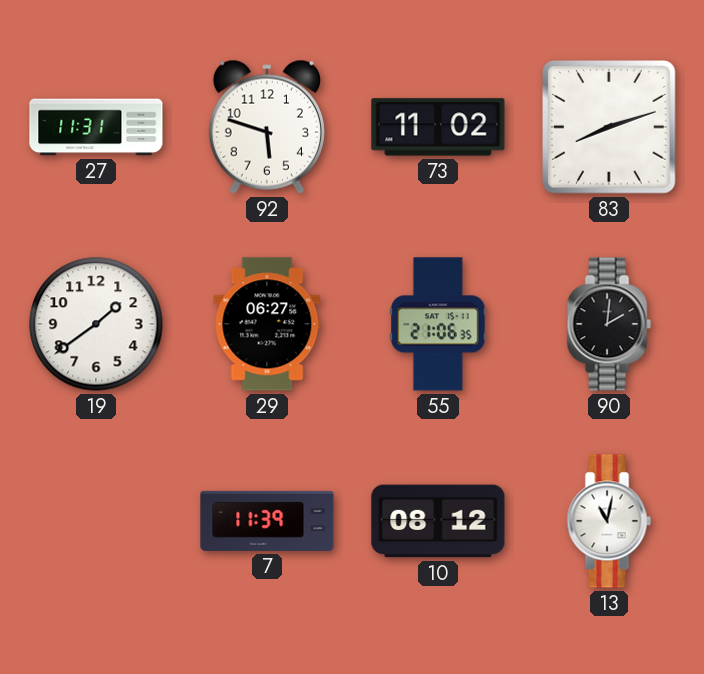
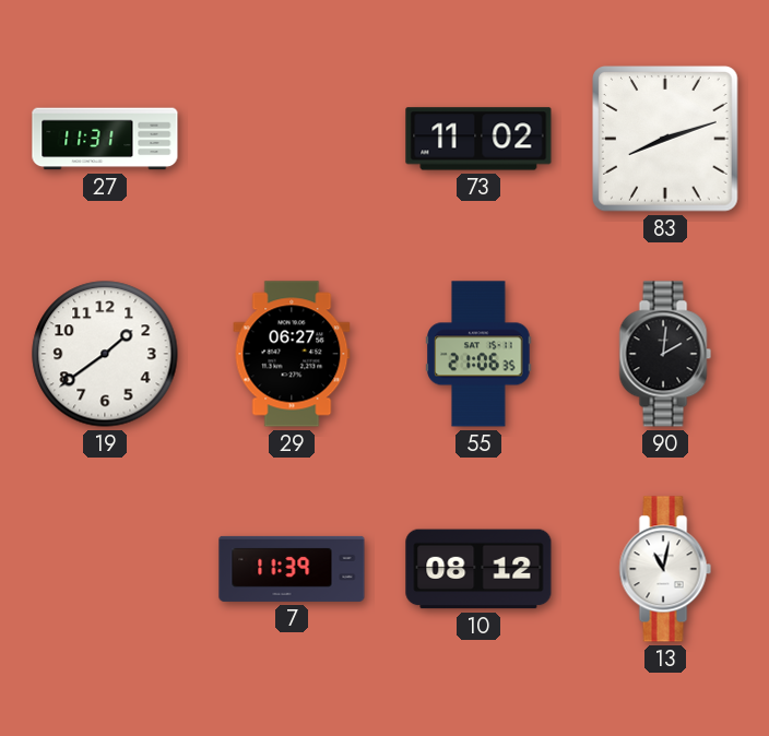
92: 5:48 -> none (267, 127)
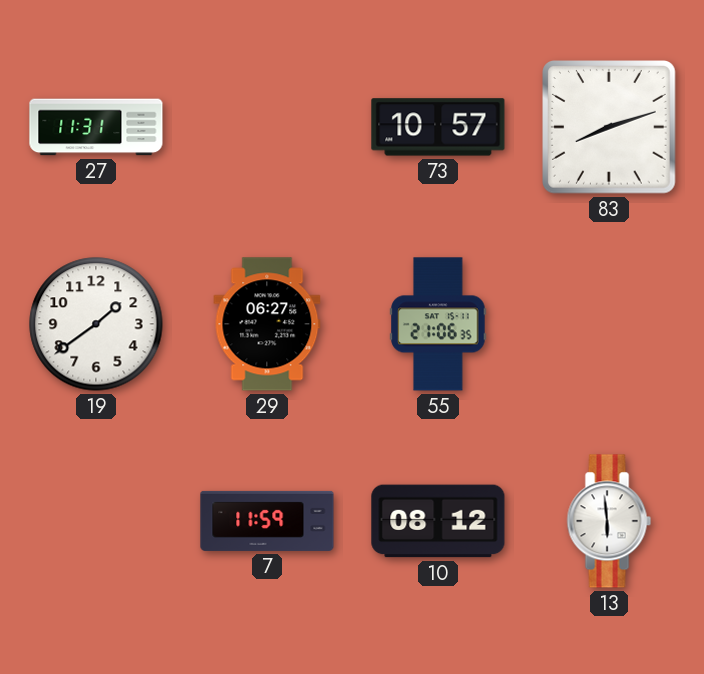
73: 11:02 -> 10:57 (438, 127)
90: 2:01 -> none (665, 354)
7: 11:39 -> 11:59 (267, 521)
13: 11:02 -> 5:59 (609, 521)
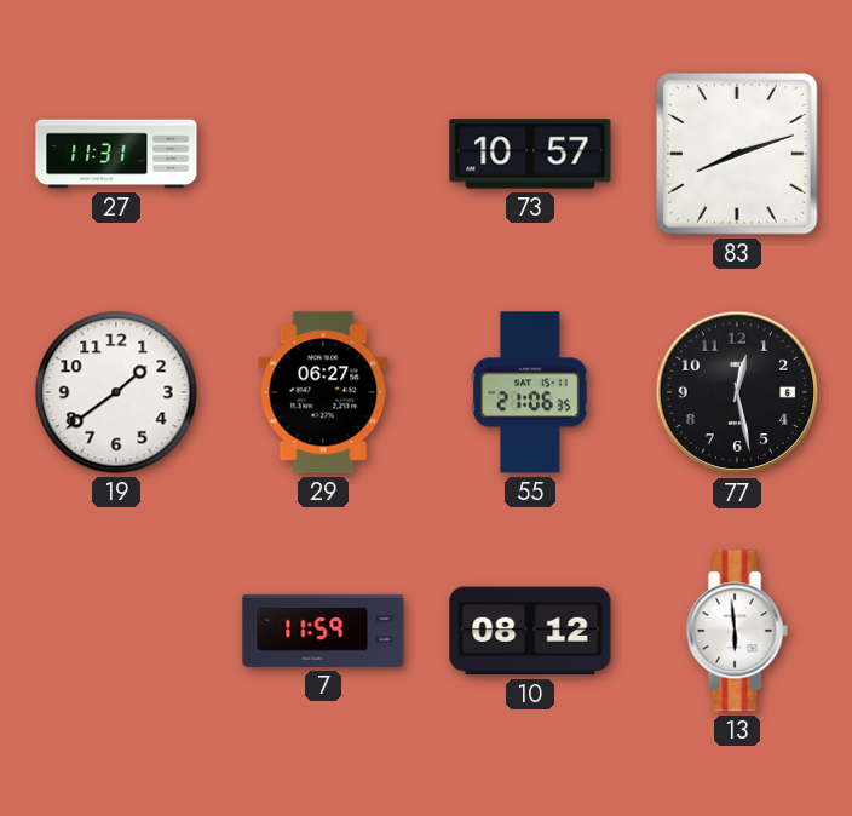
77: none -> 12:28 (737, 392)
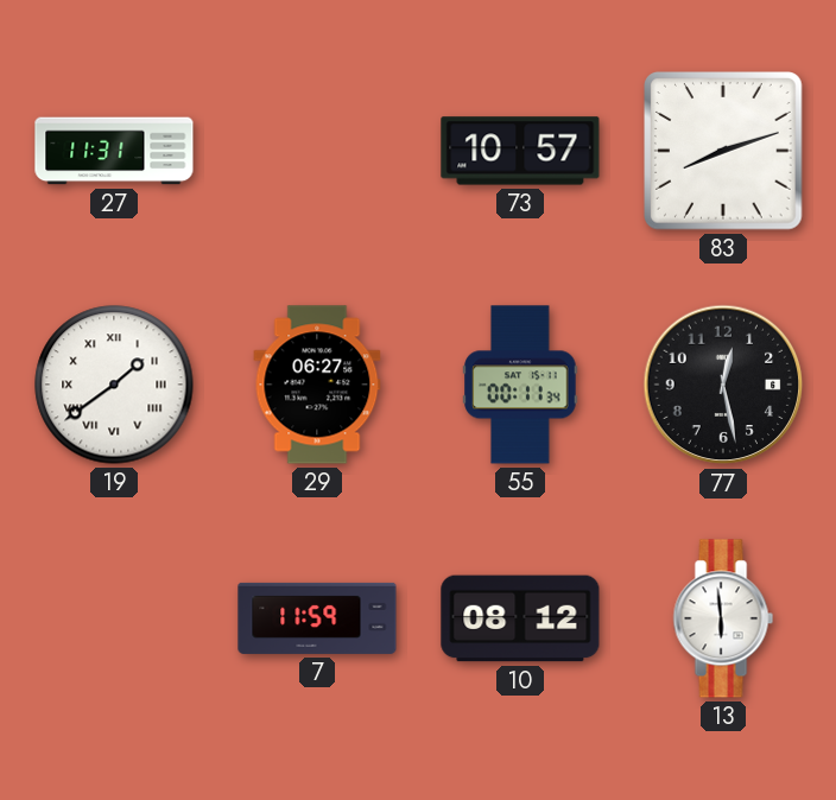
19 numerals: Arabic -> Roman (114, 385)
55: 21:06 -> 00:11 (520, 385)
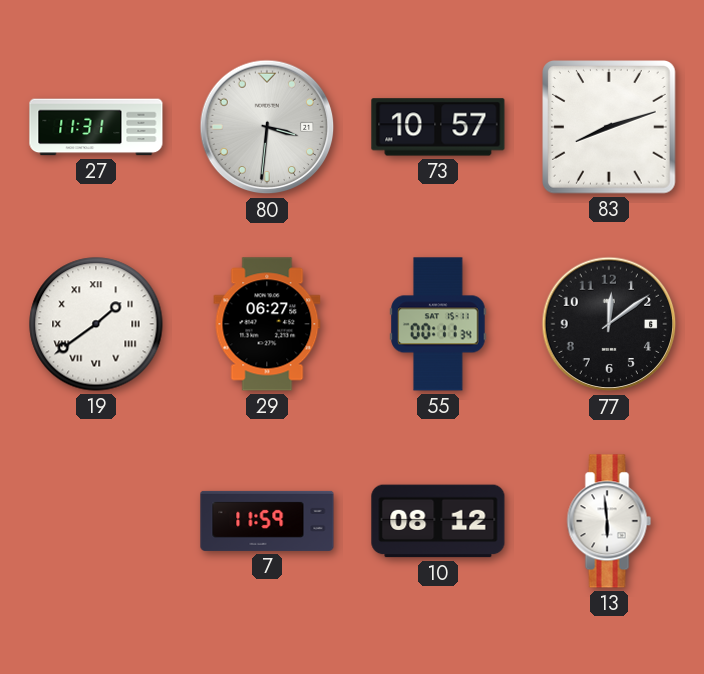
80: none -> 3:31 (267, 127)
77: 12:28 -> 12:09 (609, 324)
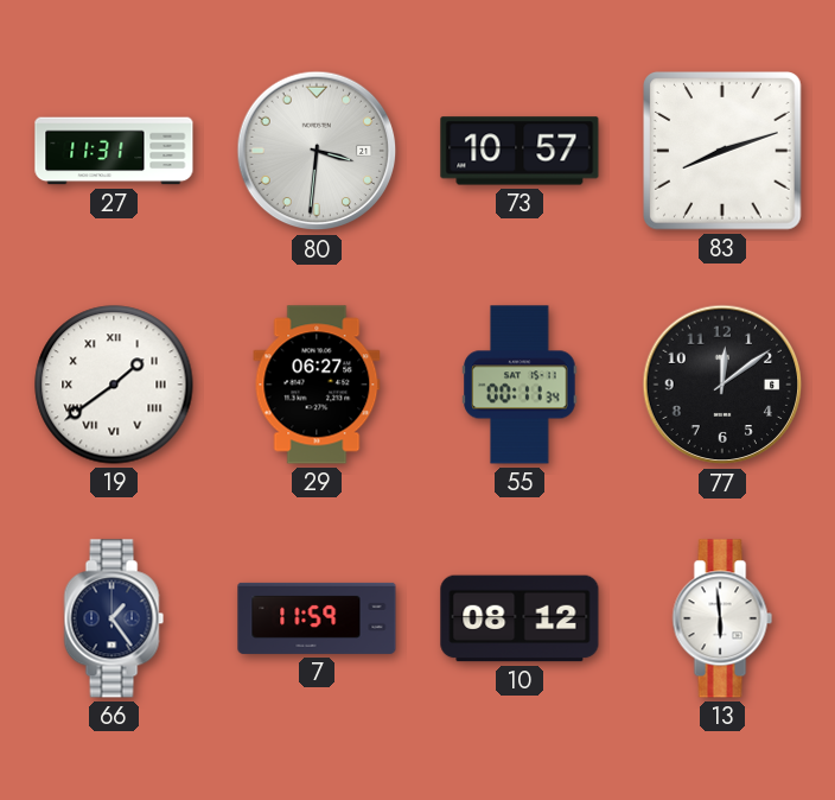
66: none -> 1:24 (114, 618)
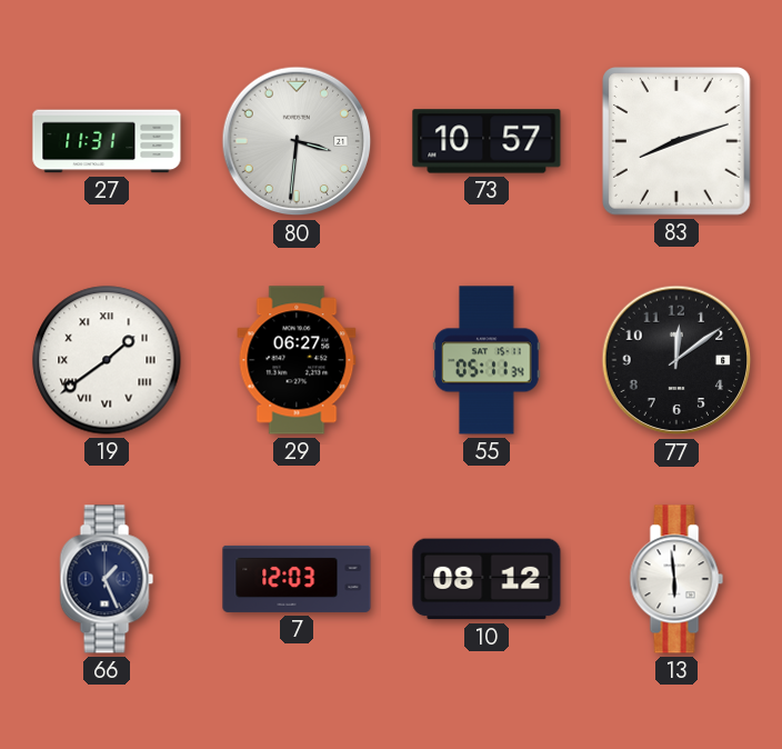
55: 00:11 -> 05:11 (487, 360)
66: 1:24 -> 1:26 (107, 579)
7: 11:59 -> 12:03 (297, 579)
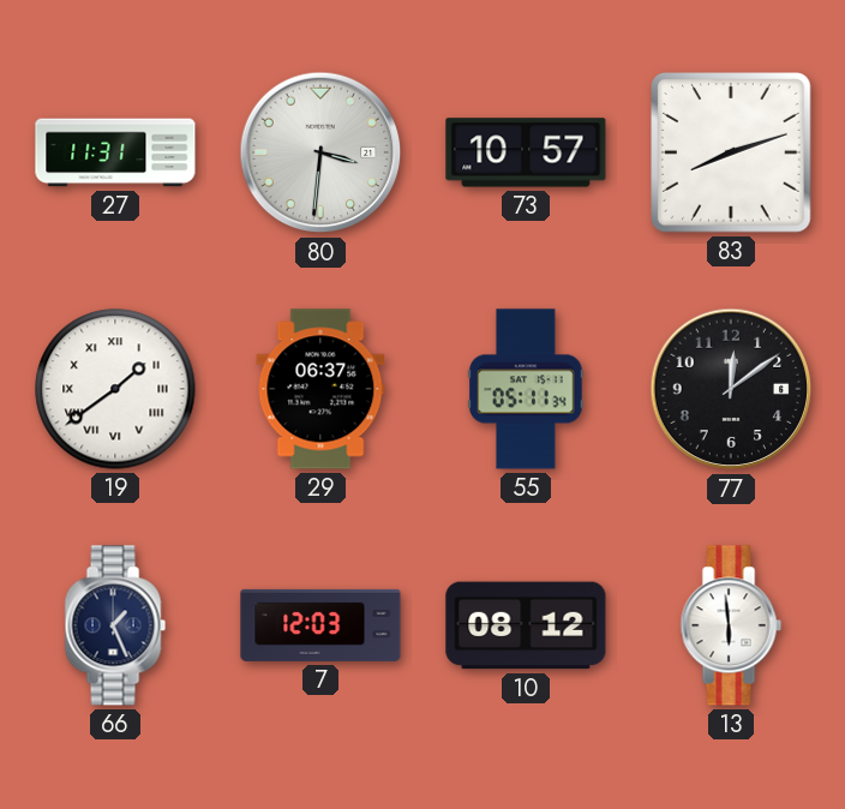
29: 06:27 -> 06:37 (320, 389)
